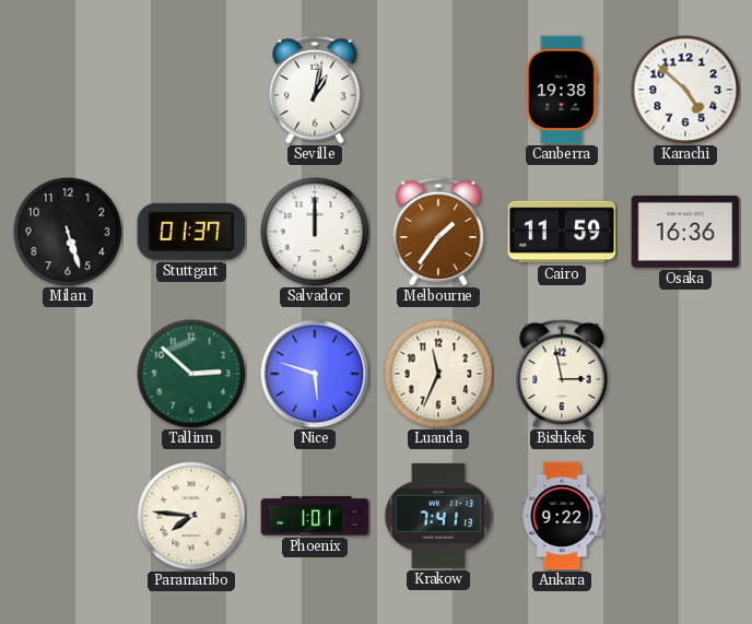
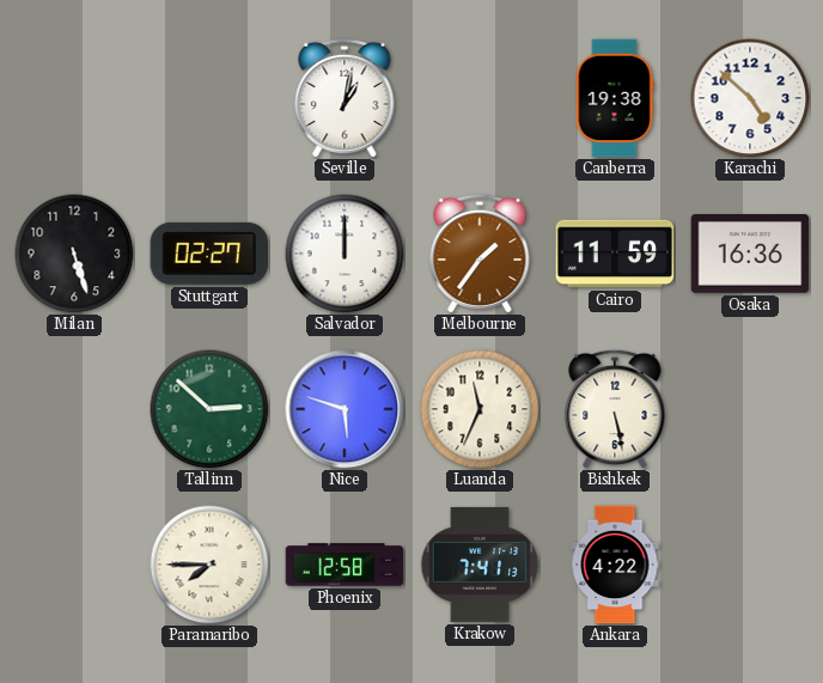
Stuttgart: 01:37 -> 02:27 (209, 254)
Bishkek: 2:58 -> 5:28 (615, 409)
Paramaribo: 7:46 -> 7:45 (209, 565)
Phoenix: 1:01 -> 12:58 (345, 565)
Ankara: 9:22 -> 4:22 (615, 565)
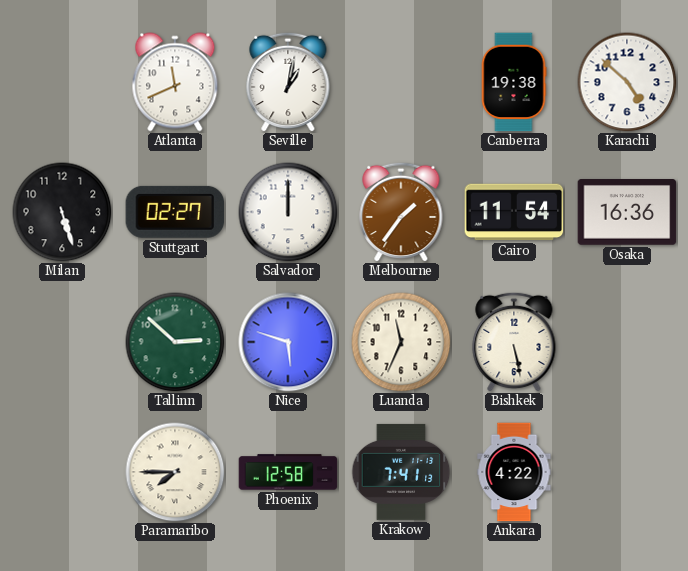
Atlanta: none -> 11:41 (175, 82)
Cairo: 11:59 -> 11:54 (514, 212)
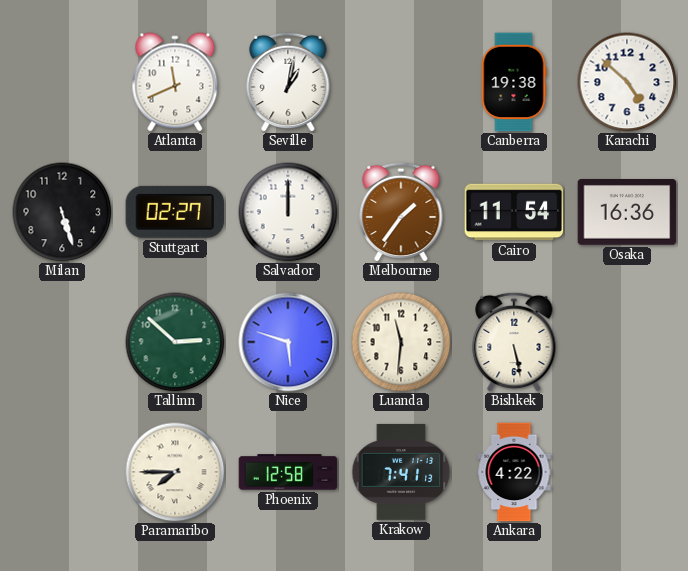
Luanda: 11:34 -> 11:31 (401, 342)
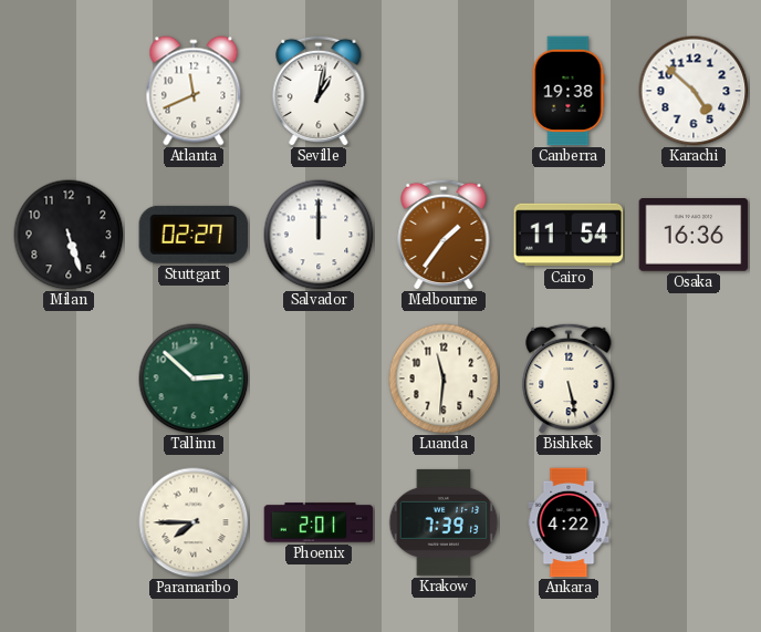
Nice: 5:48 -> none (288, 342)
Phoenix: 12:58 -> 2:01 (319, 522)
Krakow: 7:41 -> 7:39 (444, 522)
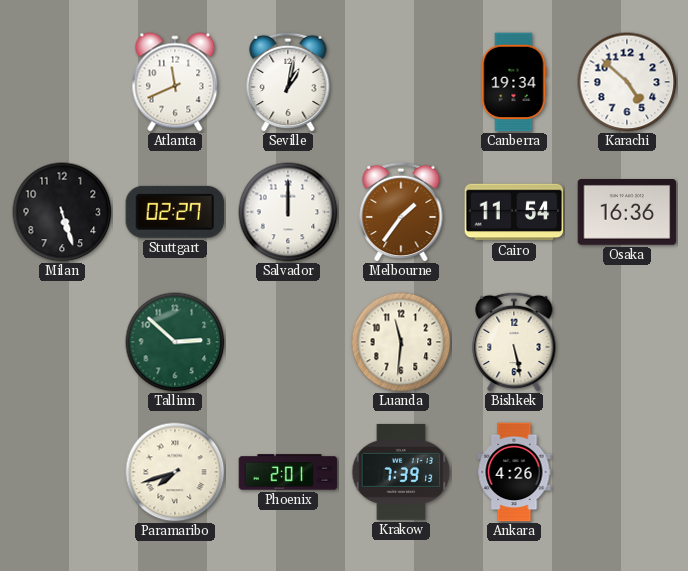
Canberra: 19:38 -> 19:34 (514, 82)
Paramaribo: 7:45 -> 7:42 (175, 472)
Ankara: 4:22 -> 4:26 (514, 472)
